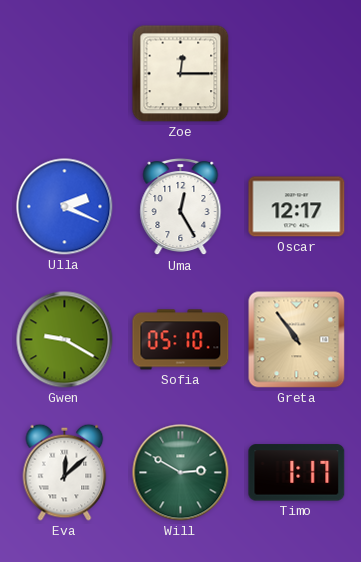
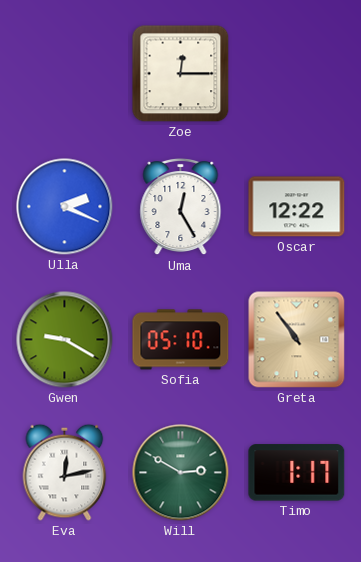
Oscar: 12:17 -> 12:22 (297, 207)
Eva: 12:08 -> 12:13 (65, 472)
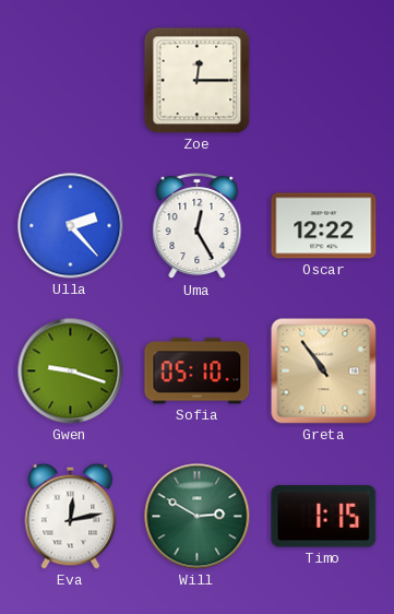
Ulla: 2:19 -> 2:23 (71, 226)
Gwen: 9:20 -> 9:18 (71, 371)
Timo: 1:17 -> 1:15 (324, 517)
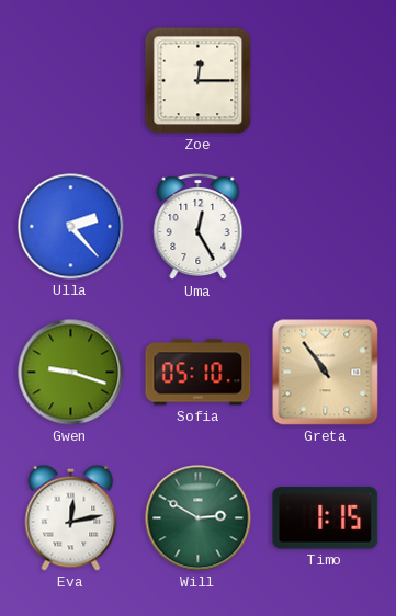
Oscar: 12:22 -> none (324, 226)
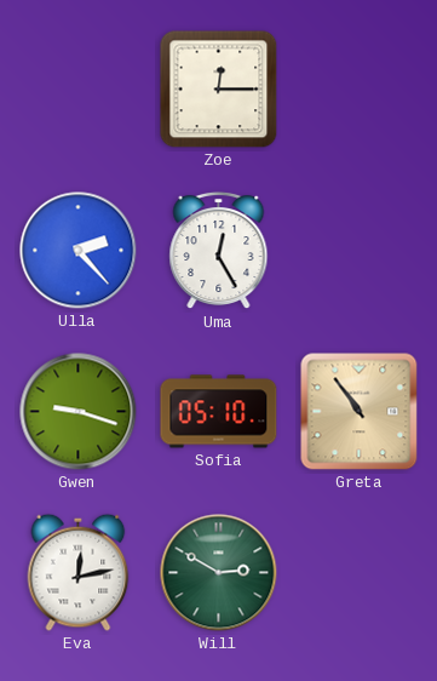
Timo: 1:15 -> none (326, 518)
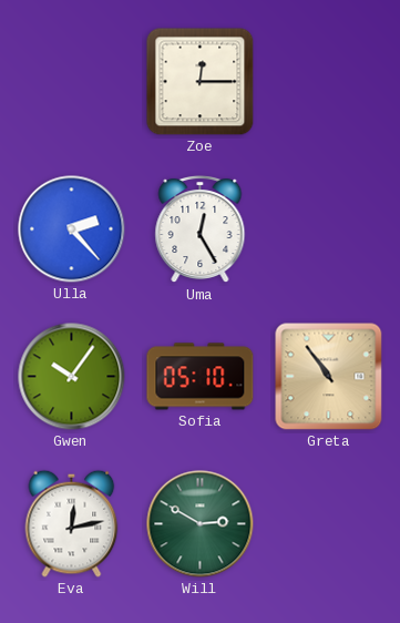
Gwen: 9:18 -> 10:06 (72, 377)
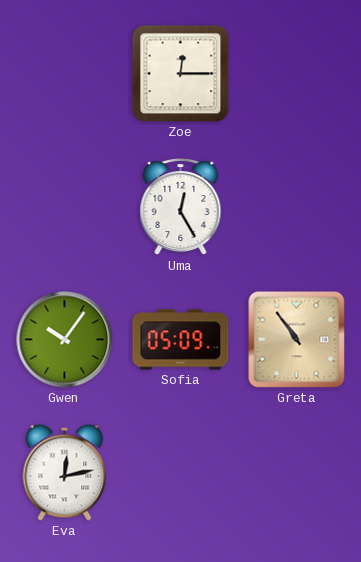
Ulla: 2:23 -> none (72, 229)
Sofia: 05:10 -> 05:09 (181, 340)
Will: 2:50 -> none (201, 524)
